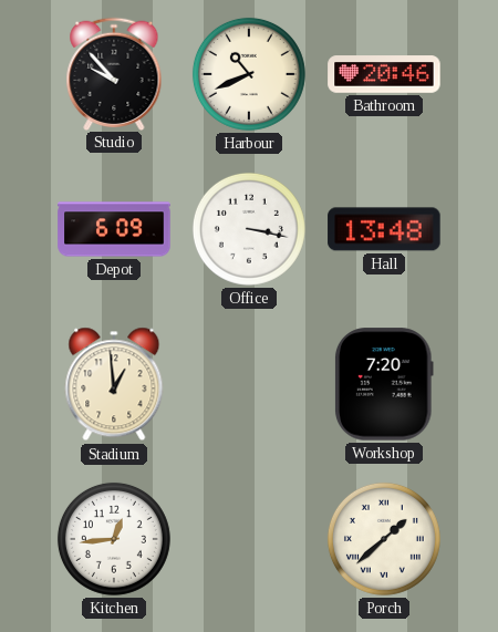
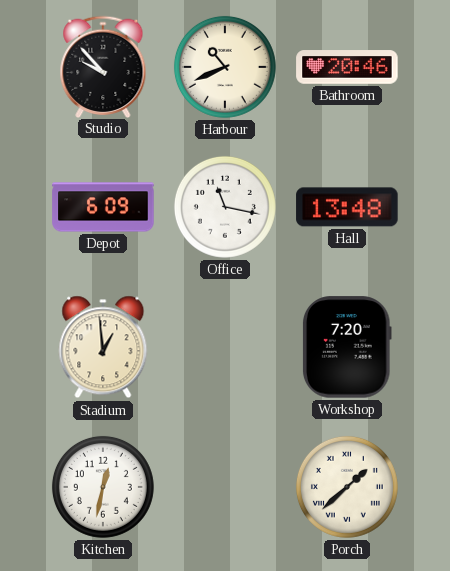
Office: 3:17 -> 11:17 (225, 207)
Kitchen: 12:44 -> 12:32 (103, 487)
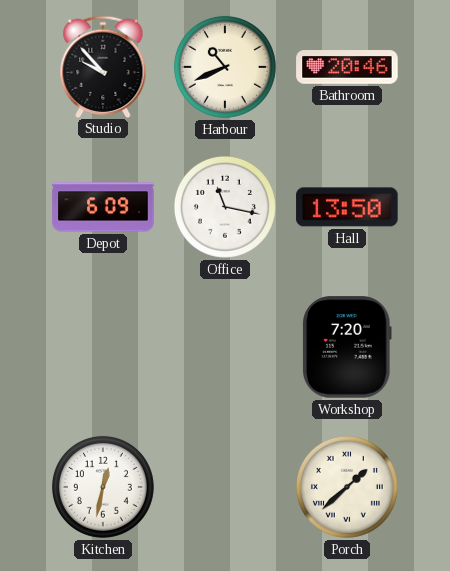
Hall: 13:48 -> 13:50 (347, 207)
Stadium: 12:59 -> none (103, 347)
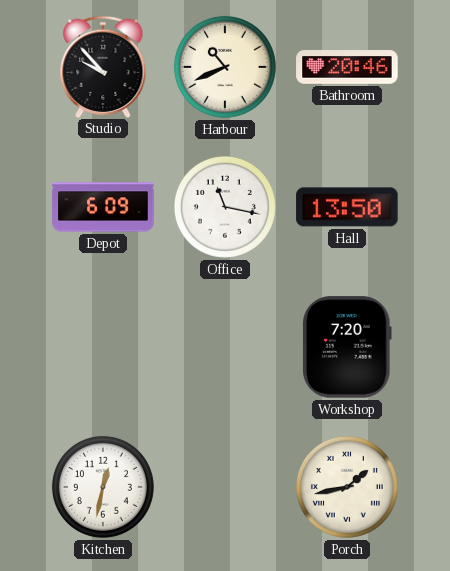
Porch: 1:38 -> 1:43 (347, 487)
